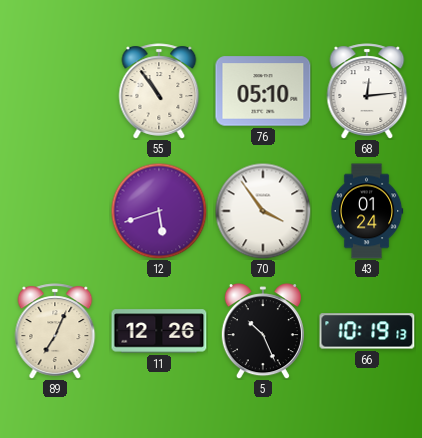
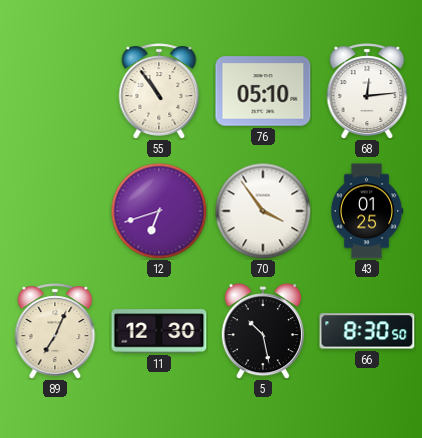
12: 5:42 -> 6:42 (159, 211)
43: 01:24 -> 01:25 (367, 211)
11: 12:26 -> 12:30 (159, 331)
5: 10:26 -> 10:28 (263, 331)
66: 10:19 -> 8:30 (367, 331)
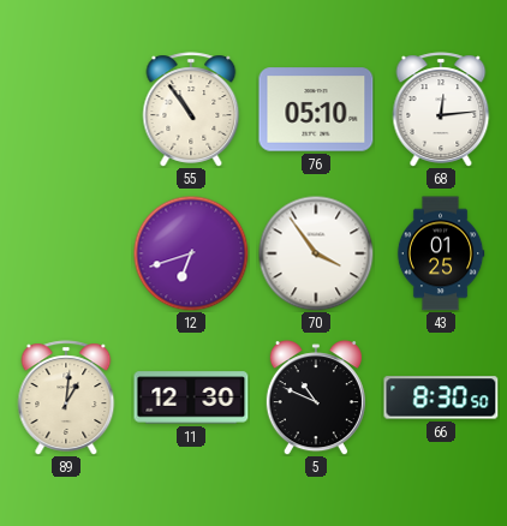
89: 7:04 -> 1:01 (66, 398)
5: 10:28 -> 10:49 (316, 398)
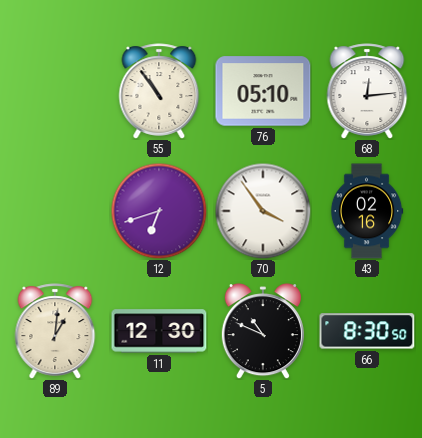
43: 01:25 -> 02:16 (367, 211)
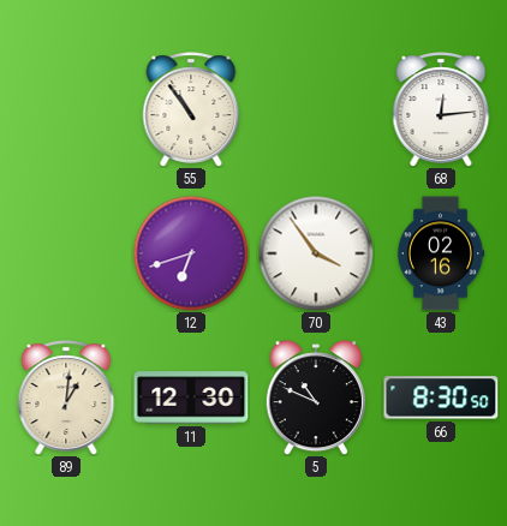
76: 05:10 -> none (263, 91)
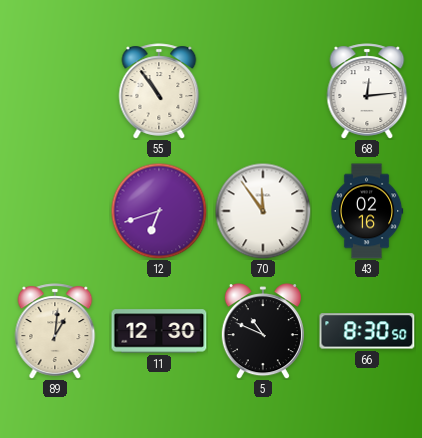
70: 3:54 -> 11:54 (263, 211)
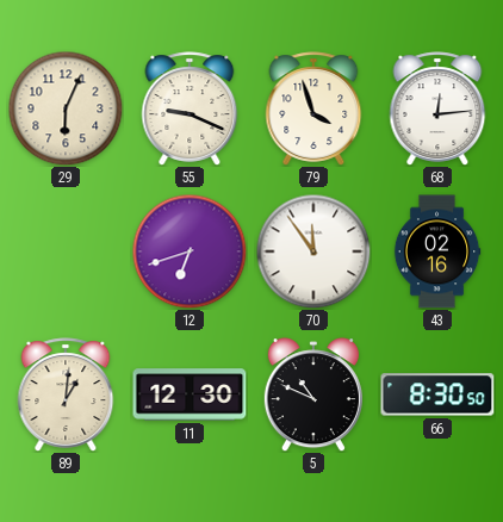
29: none -> 6:04 (66, 108)
55: 10:54 -> 9:19 (190, 108)
79: none -> 3:57 (313, 108)
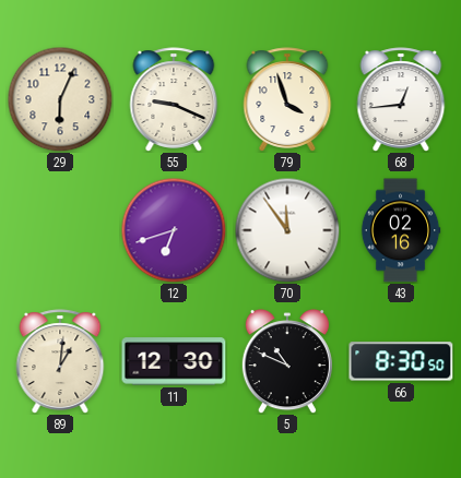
68: 12:14 -> 12:44 (401, 99)
